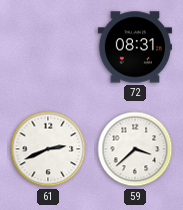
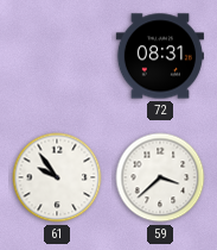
61: 2:41 -> 9:54 (57, 177)
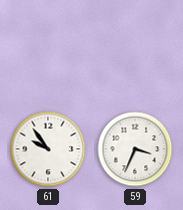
72: 08:31 -> none (160, 56)
59: 3:38 -> 3:34 (135, 149)
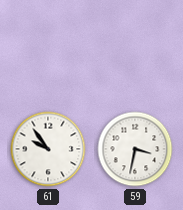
59: 3:34 -> 3:32 (135, 149)
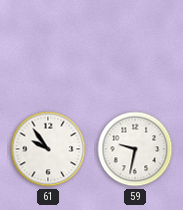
59: 3:32 -> 9:32 (135, 149)
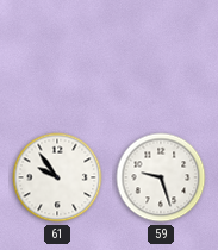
59: 9:32 -> 9:27 (161, 177)
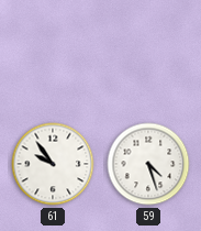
59: 9:27 -> 4:27 (148, 164)
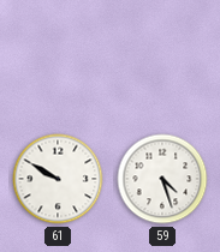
61: 9:54 -> 9:50 (58, 179)
